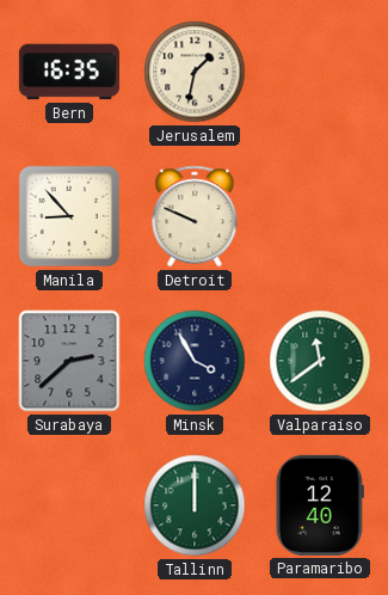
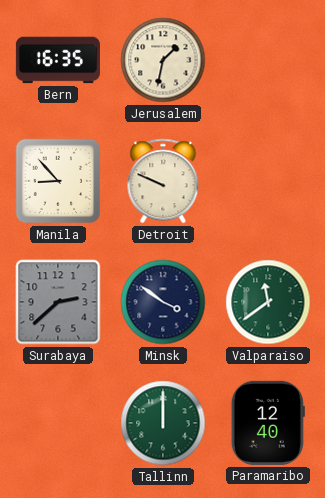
Minsk: 3:55 -> 3:51 (163, 302)
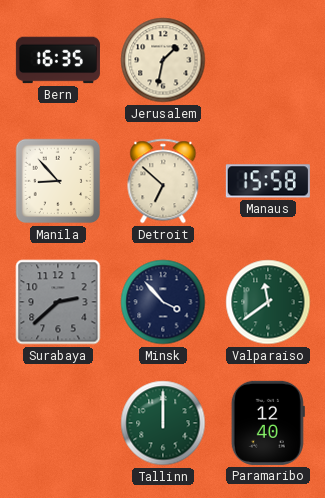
Detroit: 9:49 -> 6:52 (163, 181)
Manaus: none -> 15:58 (268, 181)
Minsk: 3:51 -> 3:53 (163, 302)
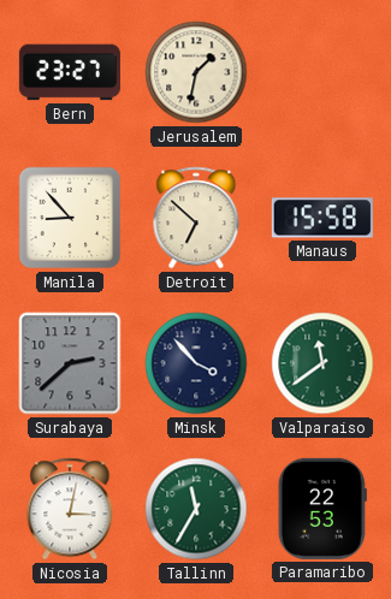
Bern: 16:35 -> 23:27 (70, 72)
Nicosia: none -> 3:02 (70, 509)
Tallinn: 12:00 -> 11:35 (196, 509)
Paramaribo: 12:40 -> 22:53 (322, 509)
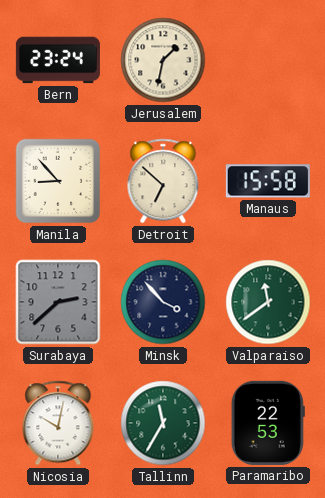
Bern: 23:27 -> 23:24 (58, 60)
Nicosia: 3:02 -> 10:02 (58, 423)
